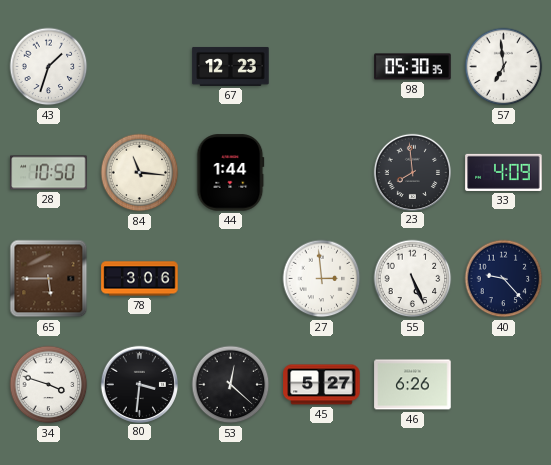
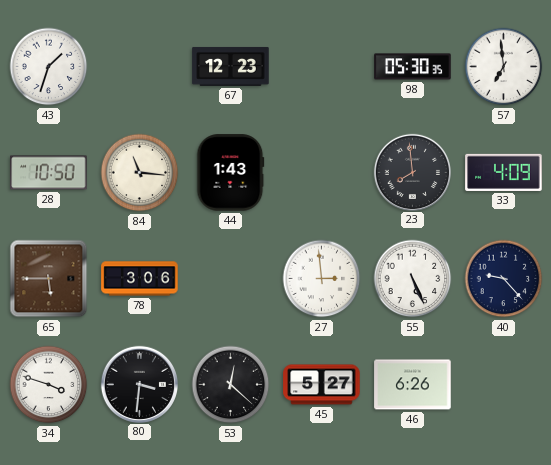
44: 1:44 -> 1:43 (231, 173)
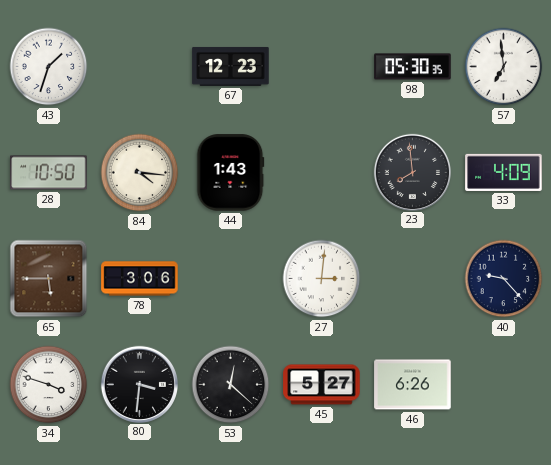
84: 11:16 -> 4:16 (140, 173)
27: 2:59 -> 3:01 (322, 279)
55: 5:26 -> none (413, 279)
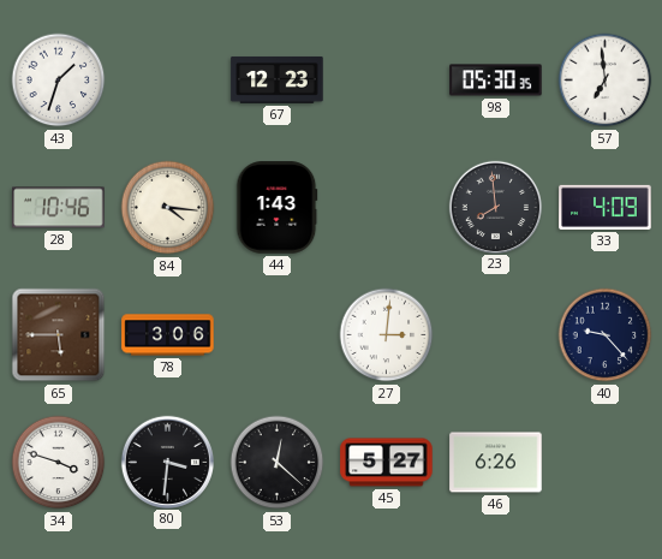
28: 10:50 -> 10:46 (59, 208)
